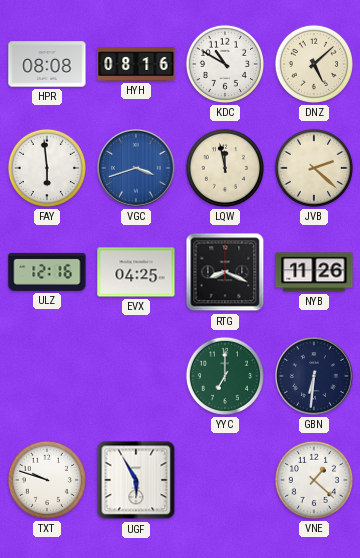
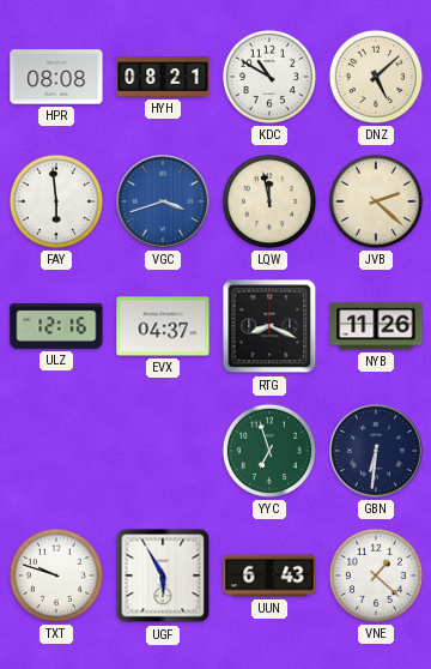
HYH: 08:16 -> 08:21 (163, 77)
EVX: 04:25 -> 04:37 (163, 326)
YYC: 7:00 -> 6:57 (269, 451)
UUN: none -> 6:43 (269, 575)
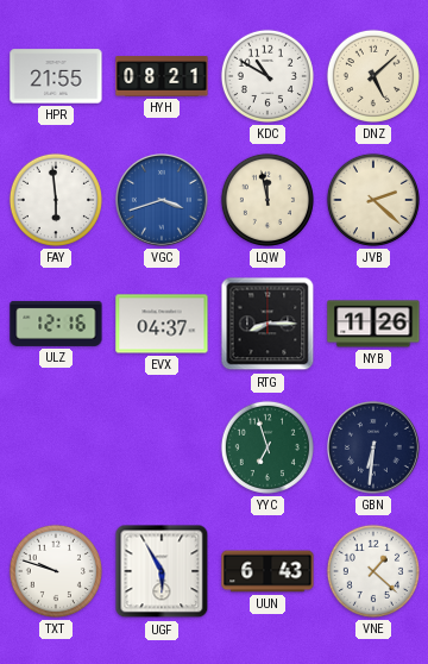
HPR: 08:08 -> 21:55 (56, 76)
RTG: 8:19 -> 8:15 (267, 324)
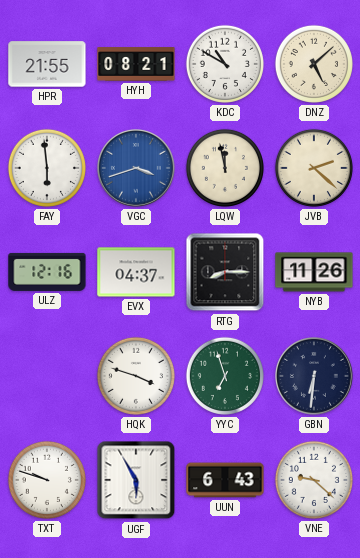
HQK: none -> 3:48 (136, 376)
VNE: 1:22 -> 9:22 (314, 480)
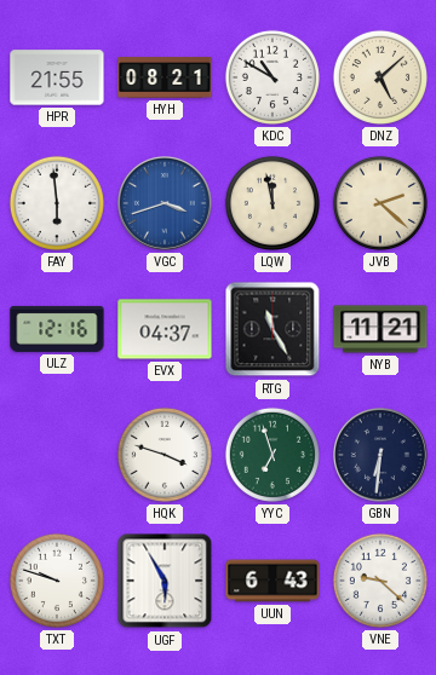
RTG: 8:15 -> 11:25 (272, 329)
NYB: 11:26 -> 11:21 (380, 329)
